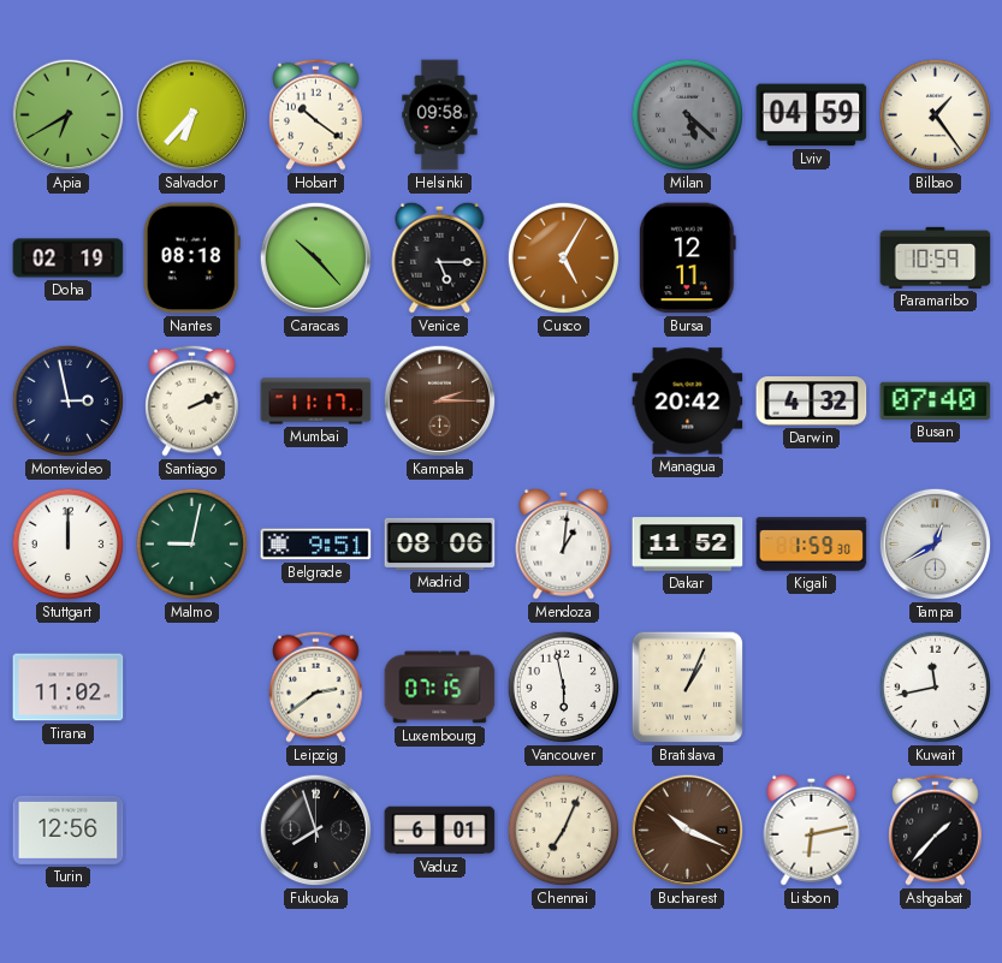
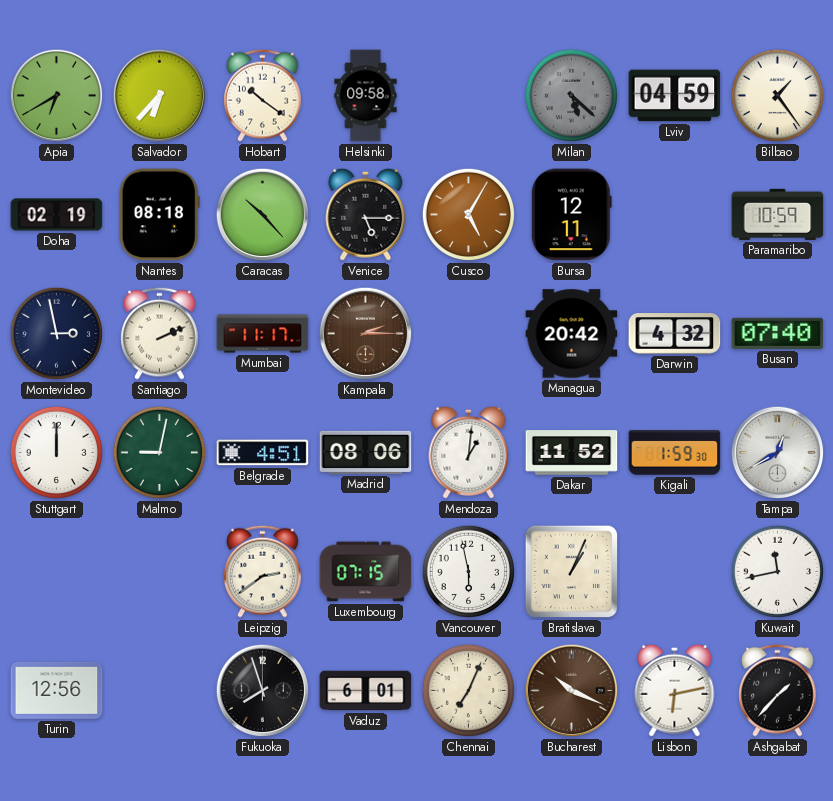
Belgrade: 9:51 -> 4:51 (263, 453)
Tirana: 11:02 -> none (69, 688)
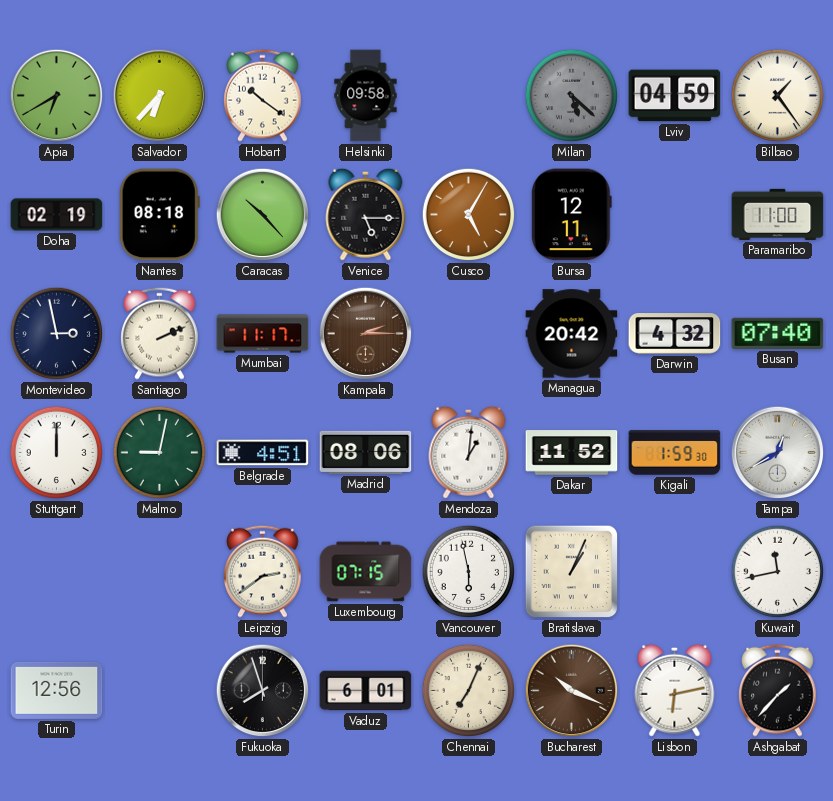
Paramaribo: 10:59 -> 11:00 (778, 214)
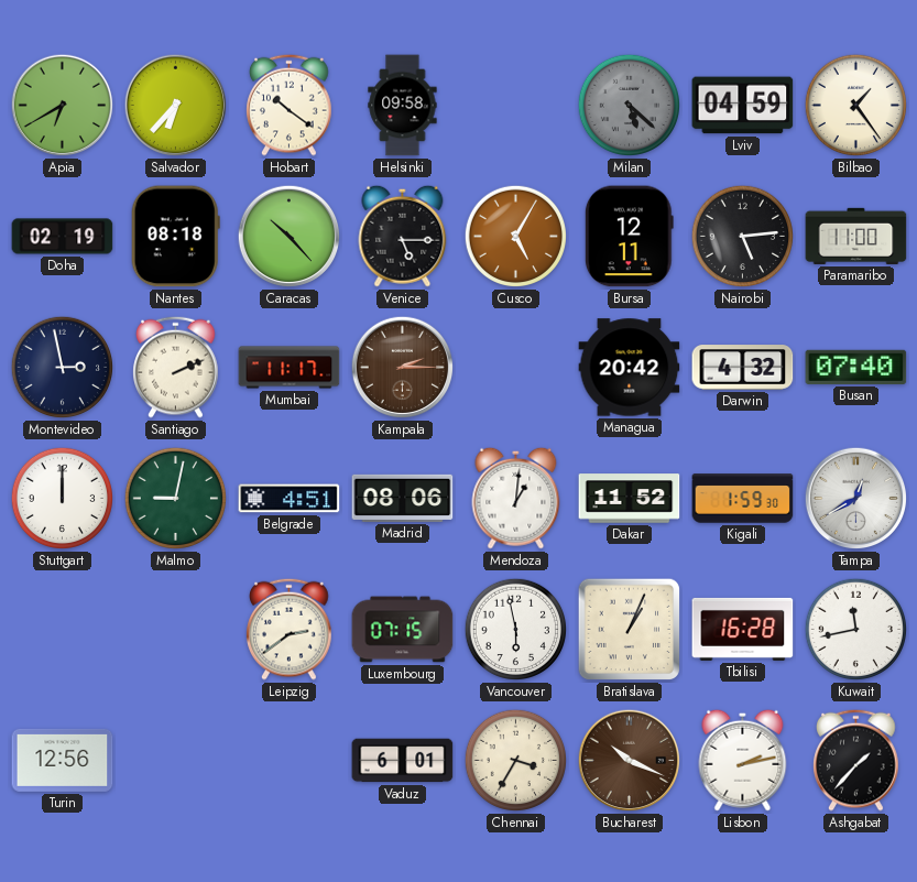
Nairobi: none -> 5:14 (743, 237)
Tbilisi: none -> 16:28 (743, 629)
Fukuoka: 7:57 -> none (263, 691)
Chennai: 7:04 -> 3:35 (516, 761)
Lisbon: 6:13 -> 2:13 (743, 760)
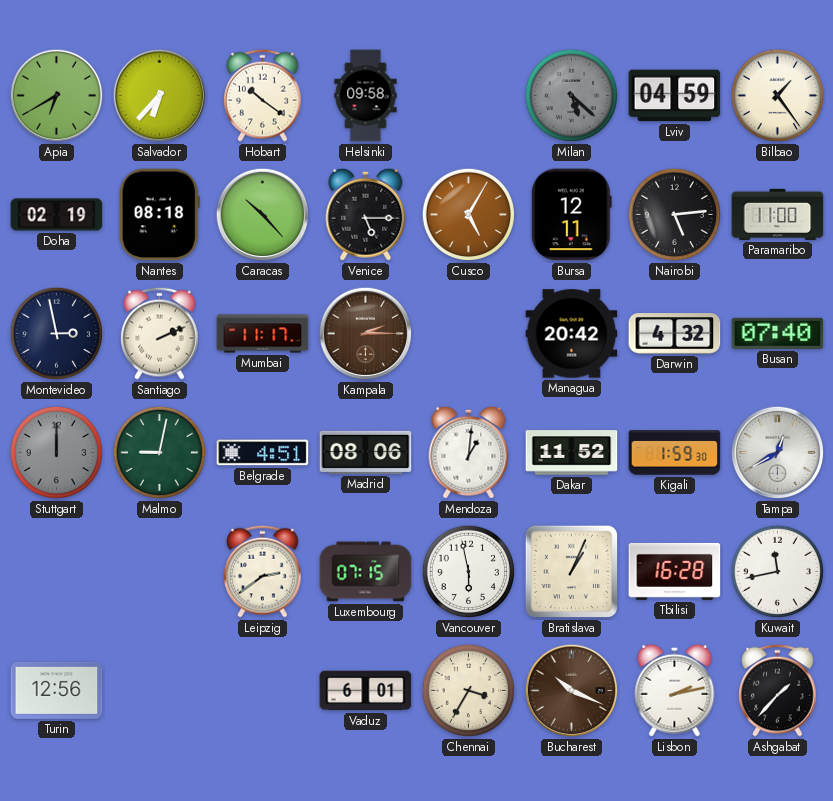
Stuttgart dial: white -> grey (57, 453)
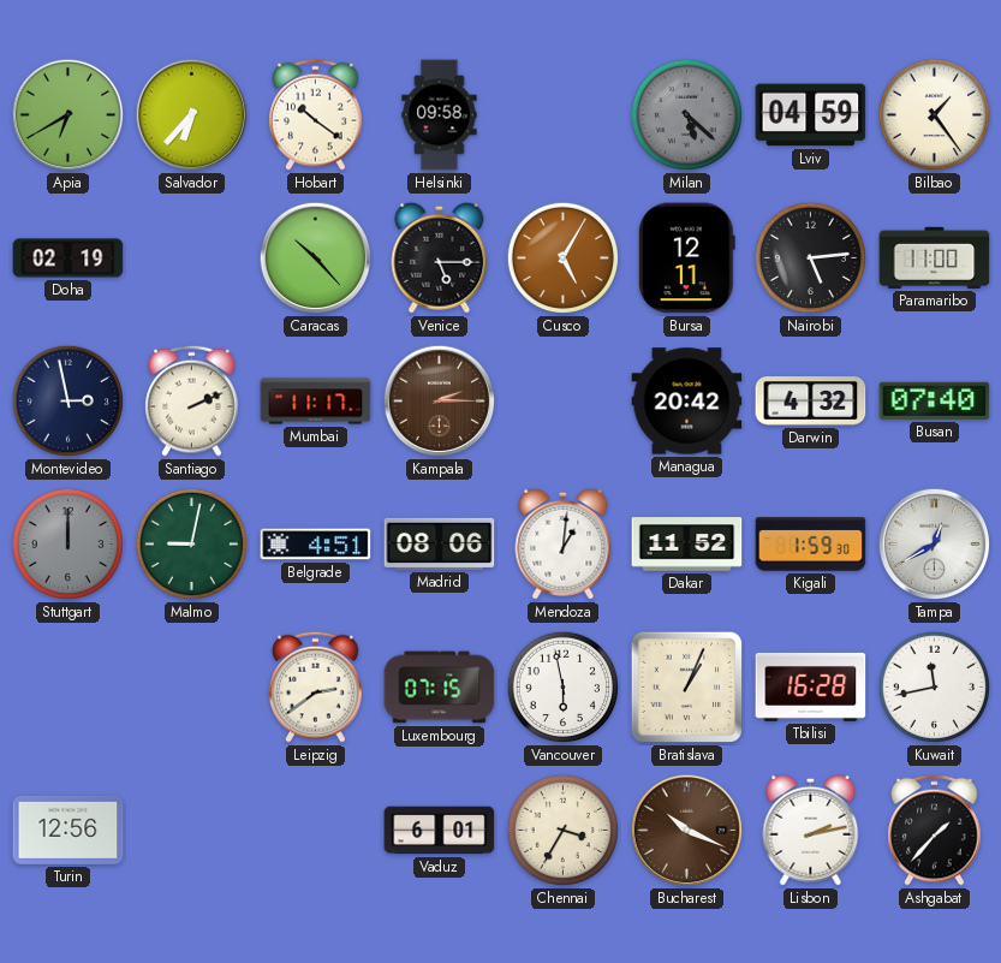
Nantes: 08:18 -> none (159, 215)
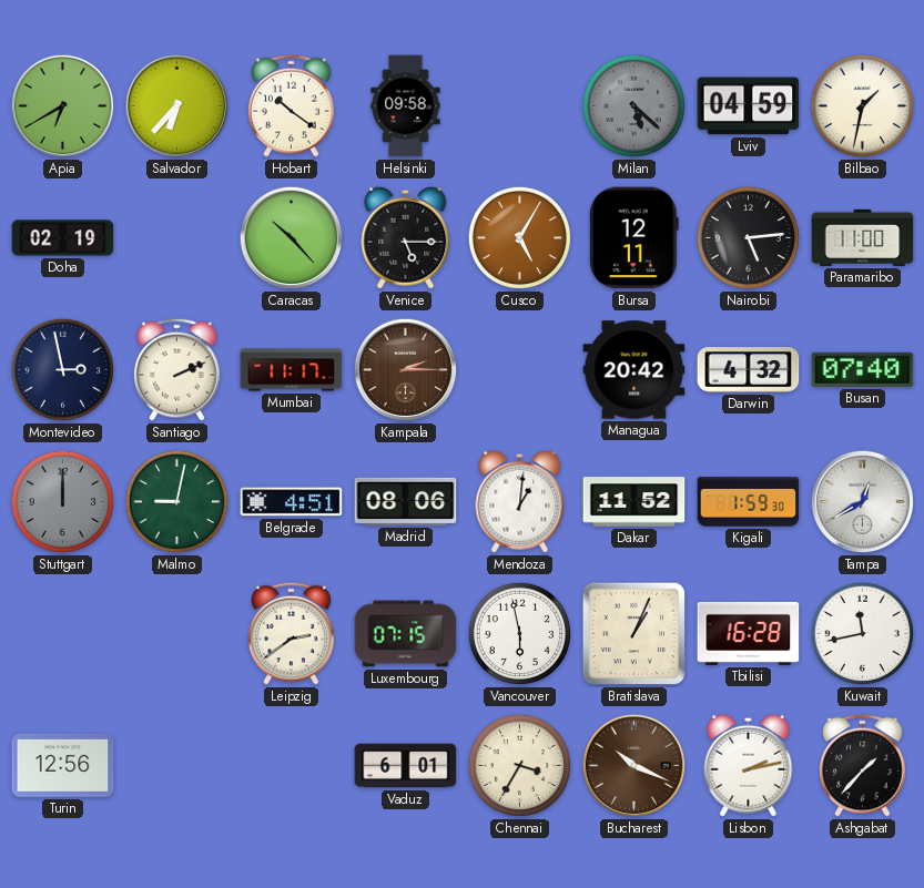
Bilbao: 1:24 -> 1:32 (863, 106)
